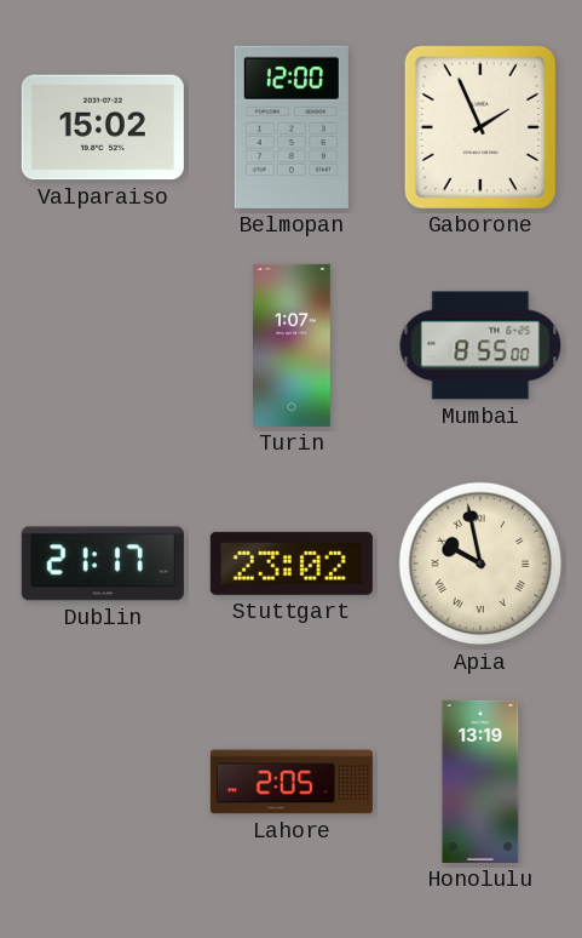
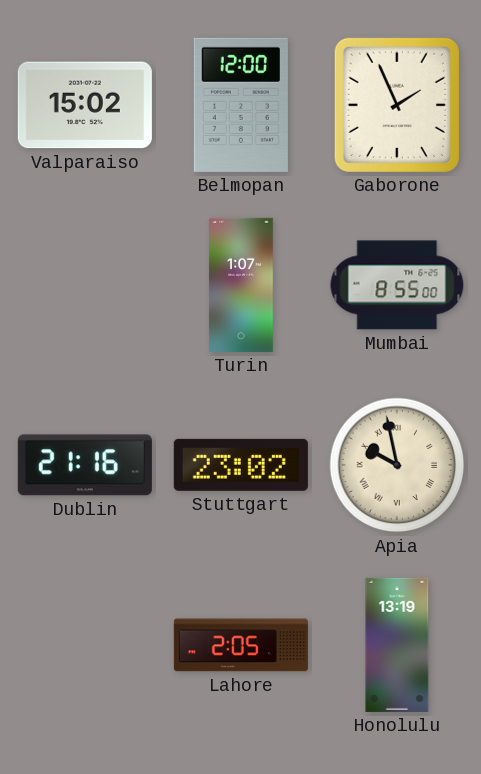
Dublin: 21:17 -> 21:16 (85, 465)
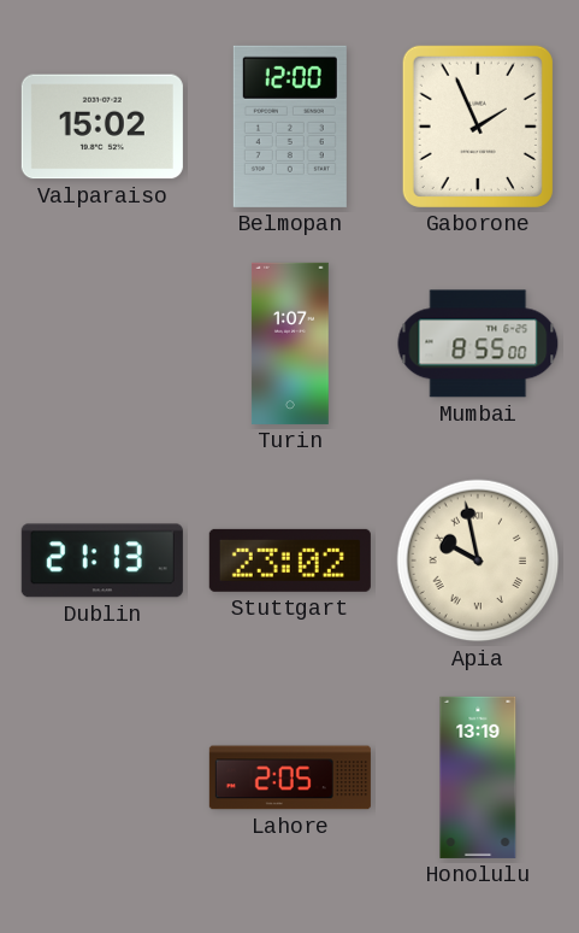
Dublin: 21:16 -> 21:13 (102, 561)
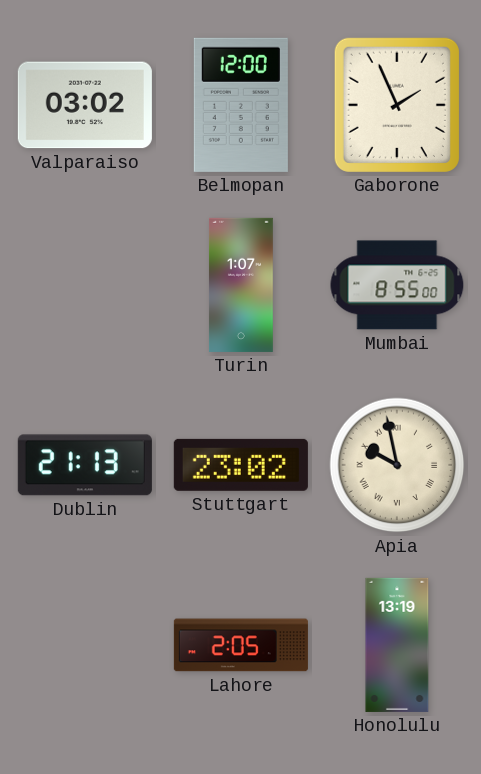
Valparaiso: 15:02 -> 03:02 (85, 105)
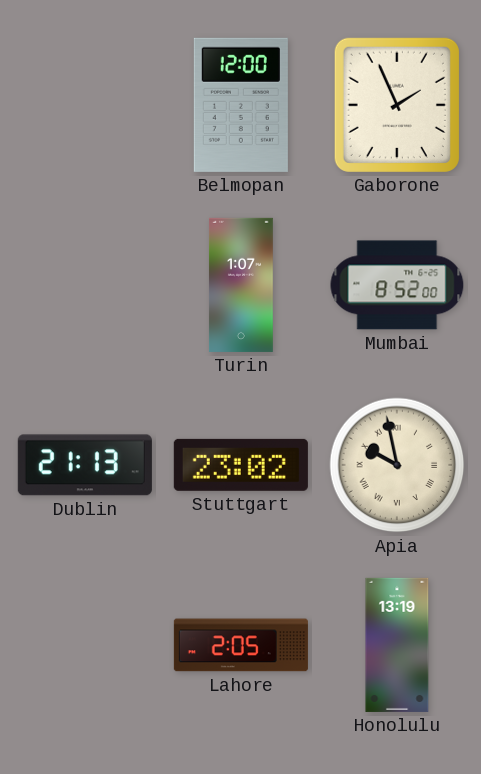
Valparaiso: 03:02 -> none (85, 105)
Mumbai: 8:55 -> 8:52 (397, 285)
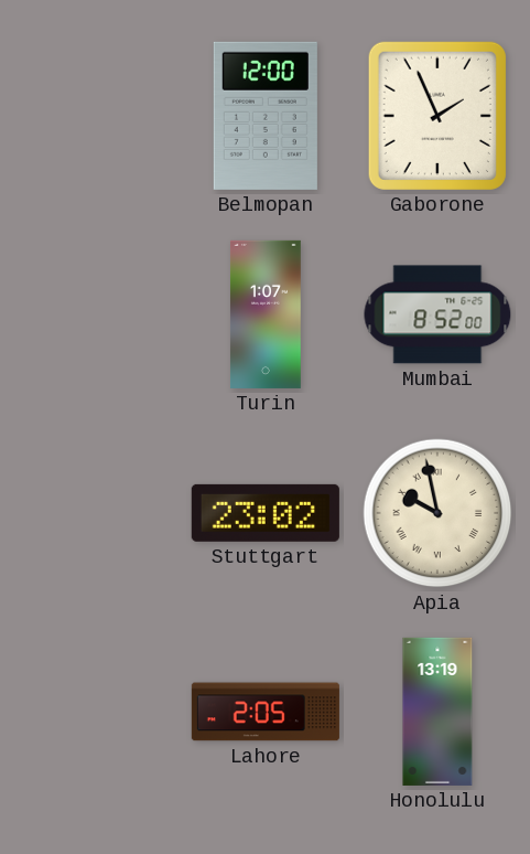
Dublin: 21:13 -> none (85, 465)
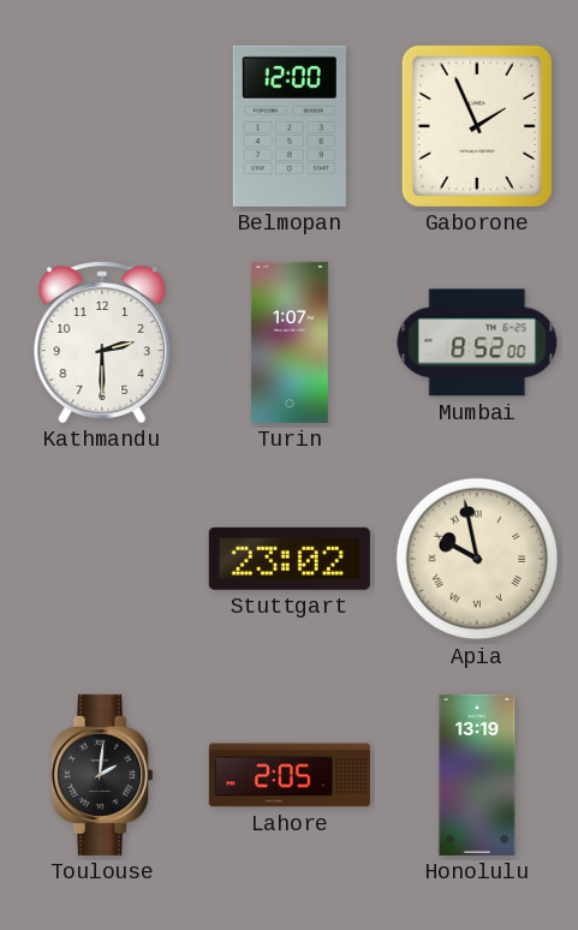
Kathmandu: none -> 2:30 (102, 342)
Toulouse: none -> 2:01 (103, 775)
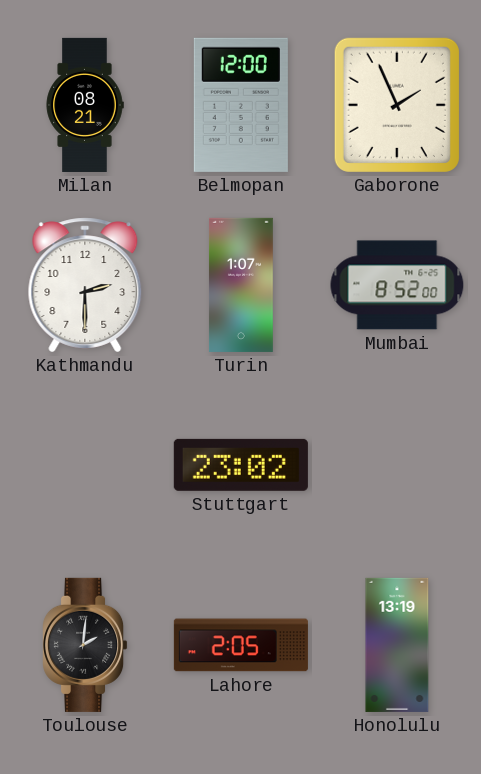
Milan: none -> 08:21 (85, 105)
Apia: 9:58 -> none (477, 559)
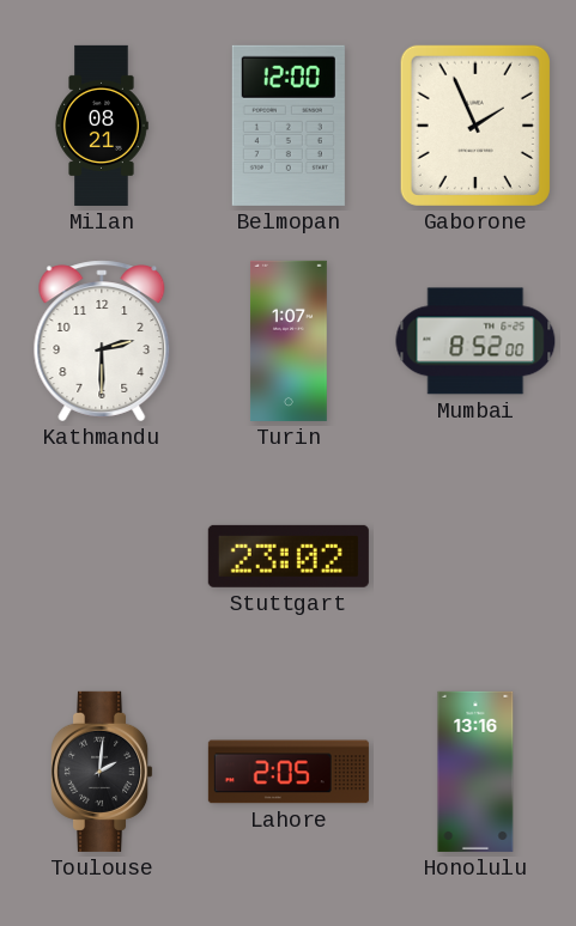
Honolulu: 13:19 -> 13:16 (475, 772)
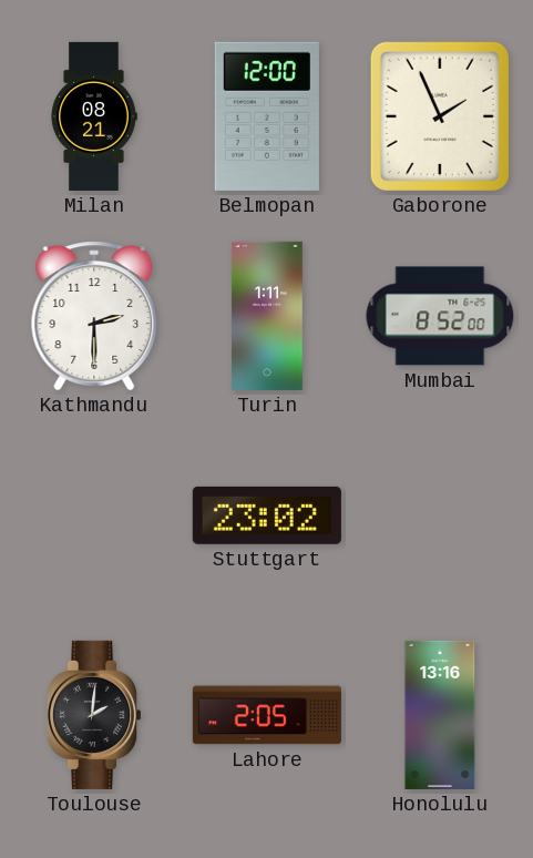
Turin: 1:07 -> 1:11 (267, 316)
